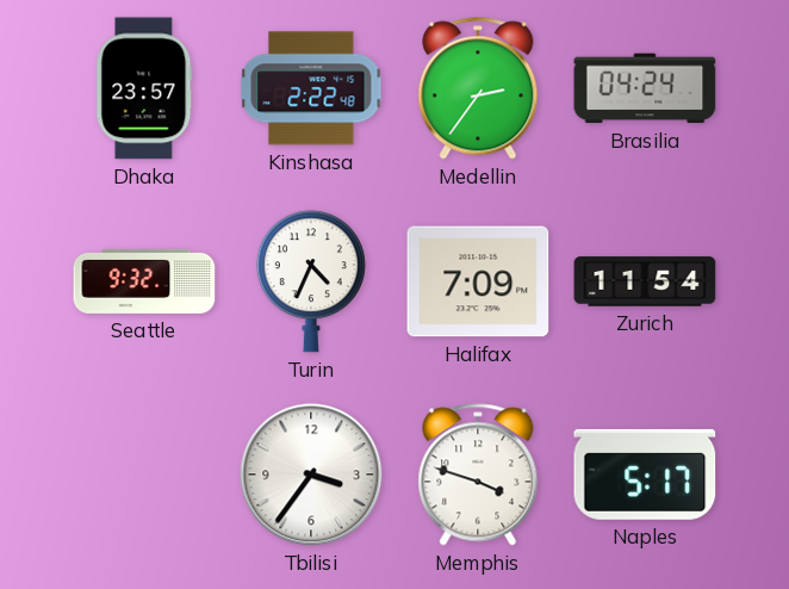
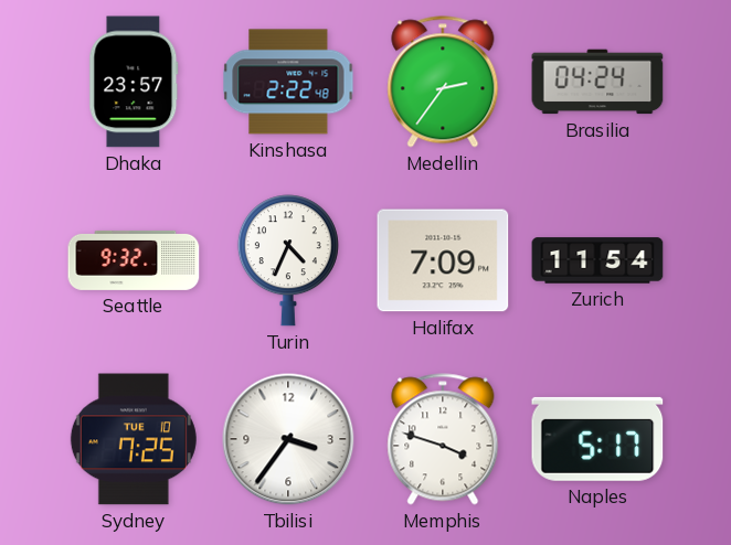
Sydney: none -> 7:25 (134, 439)
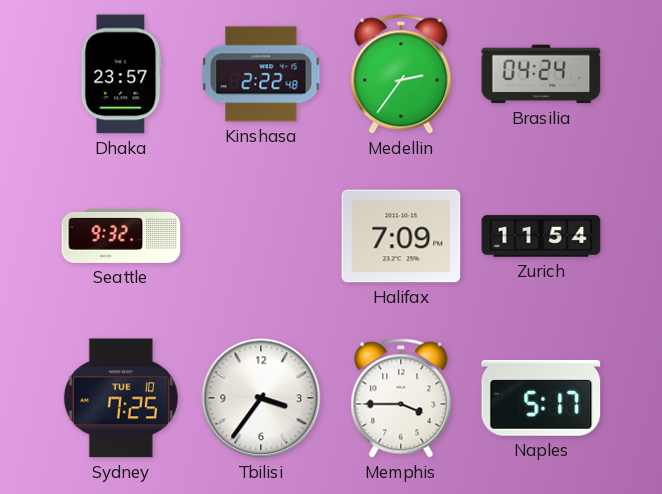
Turin: 4:34 -> none (288, 260)
Memphis: 3:48 -> 3:45 (401, 398)
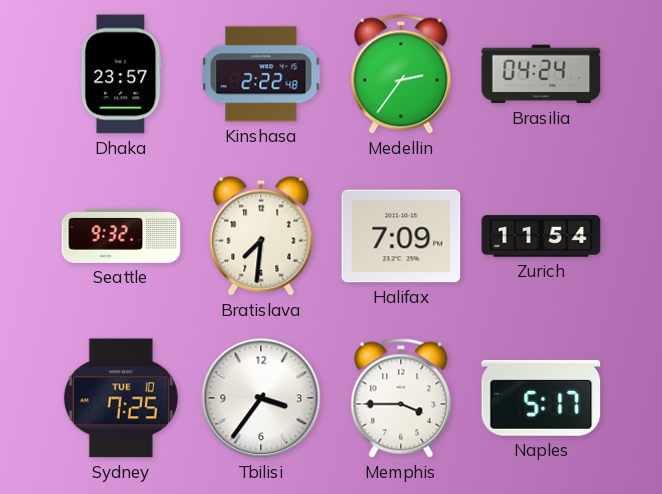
Bratislava: none -> 7:31 (261, 236)
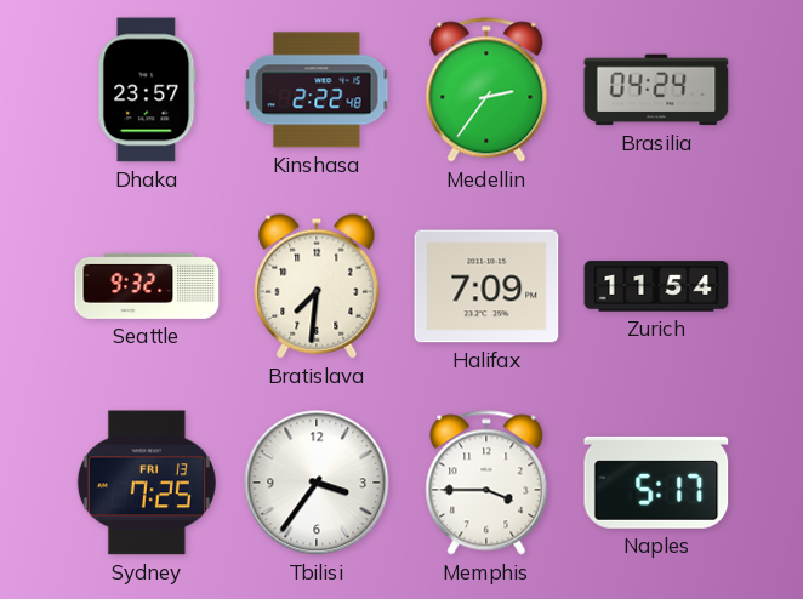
Sydney date: TUE 10 -> FRI 13 (147, 483)
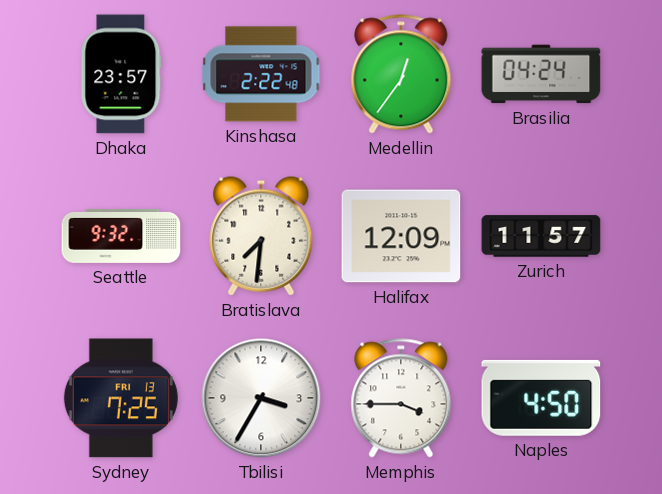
Medellin: 2:36 -> 12:36 (401, 74)
Halifax: 7:09 -> 12:09 (401, 236)
Zurich: 11:54 -> 11:57 (541, 236)
Tbilisi: 3:36 -> 3:35 (261, 398)
Naples: 5:17 -> 4:50 (541, 398)
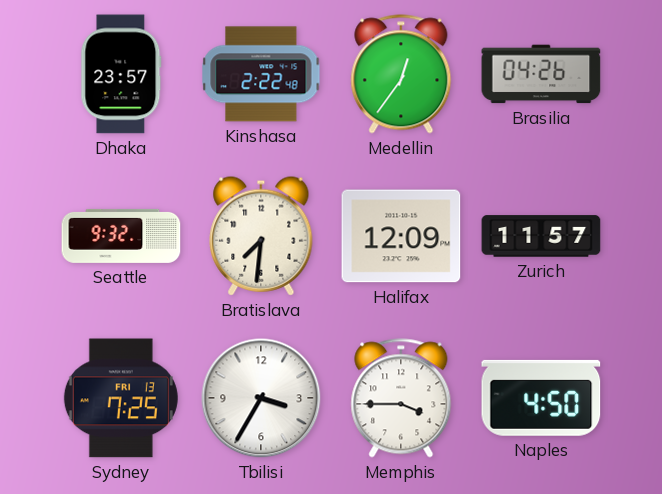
Brasilia: 04:24 -> 04:26 (541, 74)
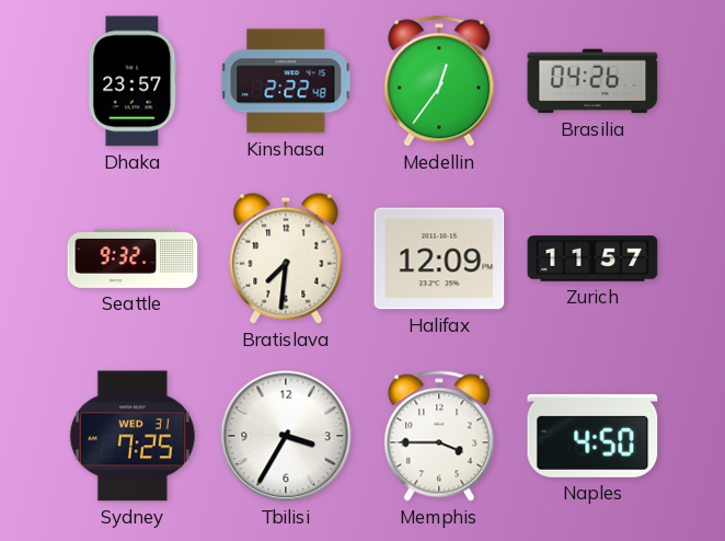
Sydney date: FRI 13 -> WED 31 (133, 436)
